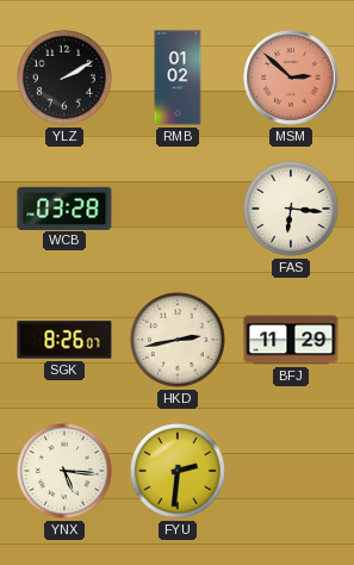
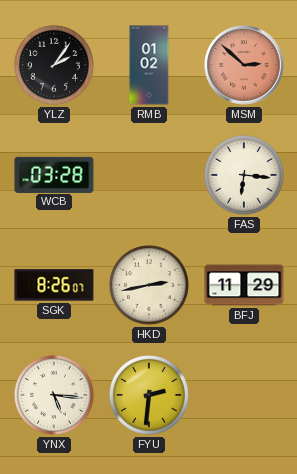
YLZ: 2:10 -> 2:06 (54, 65)
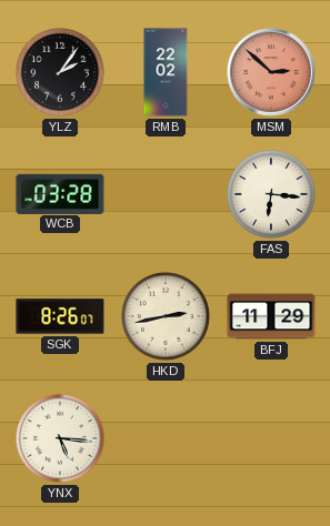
RMB: 01:02 -> 22:02 (166, 72)
FYU: 2:31 -> none (149, 395)
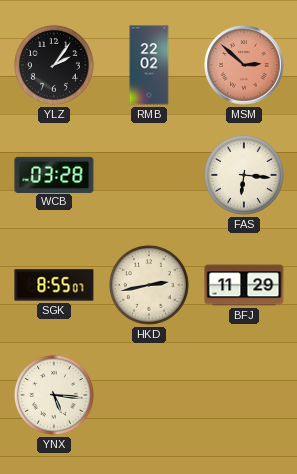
SGK: 8:26 -> 8:55 (54, 285)
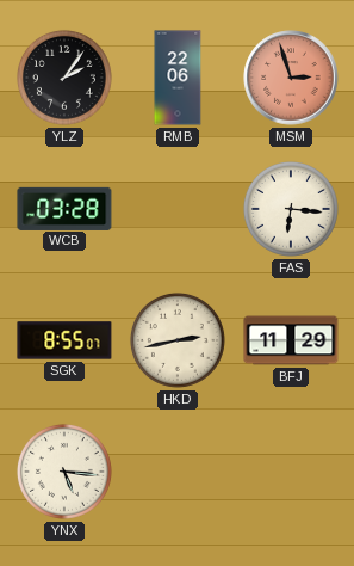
RMB: 22:02 -> 22:06 (178, 78)
MSM: 2:52 -> 2:57 (291, 78)
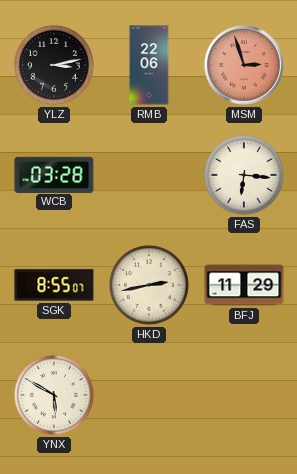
YLZ: 2:06 -> 3:13 (54, 65)
YNX: 5:16 -> 5:50 (54, 395)
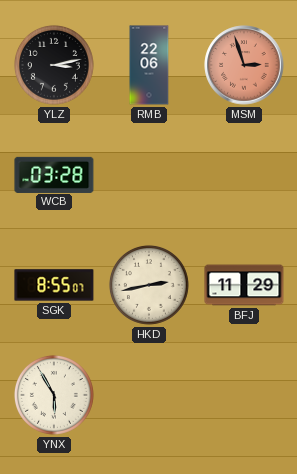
FAS: 6:16 -> none (244, 175)
YNX: 5:50 -> 5:55 (54, 395)
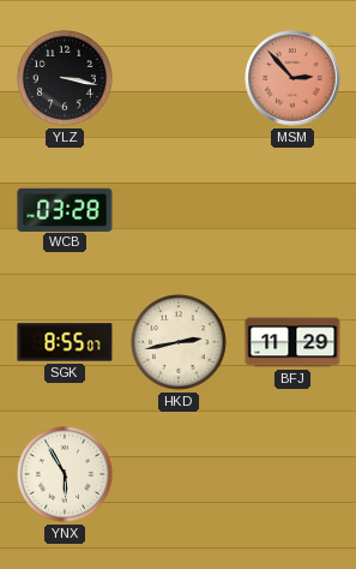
YLZ: 3:13 -> 3:17 (65, 78)
RMB: 22:06 -> none (149, 65)
MSM: 2:57 -> 2:53 (292, 78)
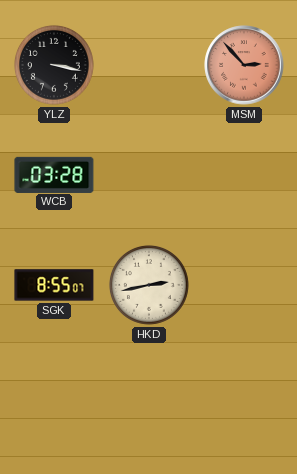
BFJ: 11:29 -> none (292, 342)
YNX: 5:55 -> none (65, 474)
